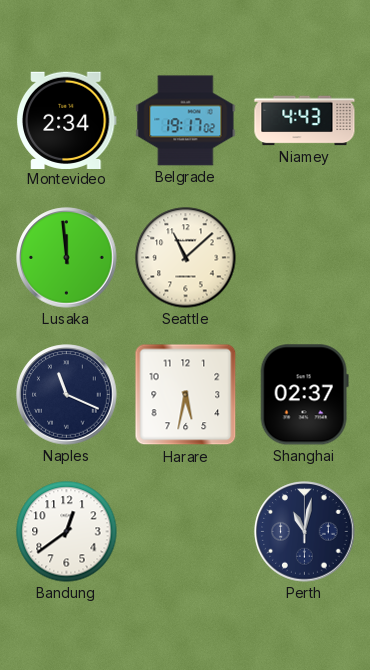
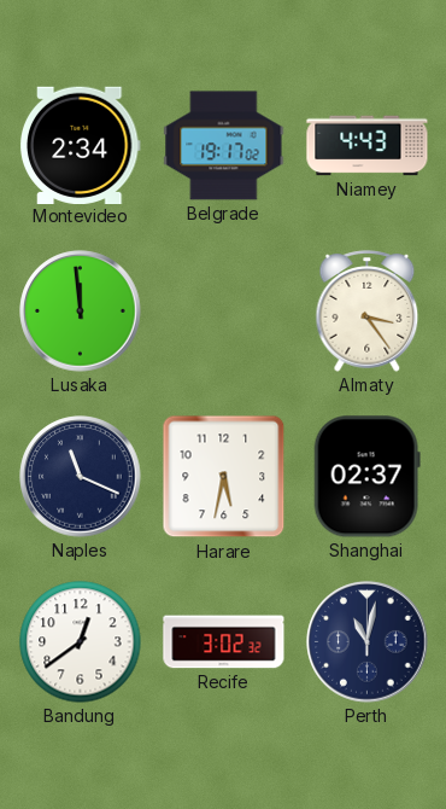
Seattle: 11:08 -> none (186, 258)
Almaty: none -> 3:24 (368, 312)
Recife: none -> 3:02 (224, 642)
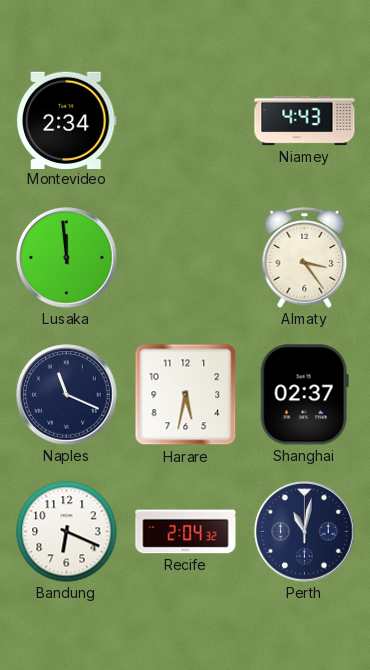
Belgrade: 19:17 -> none (224, 146)
Bandung: 12:39 -> 6:19 (67, 532)
Recife: 3:02 -> 2:04 (186, 532)
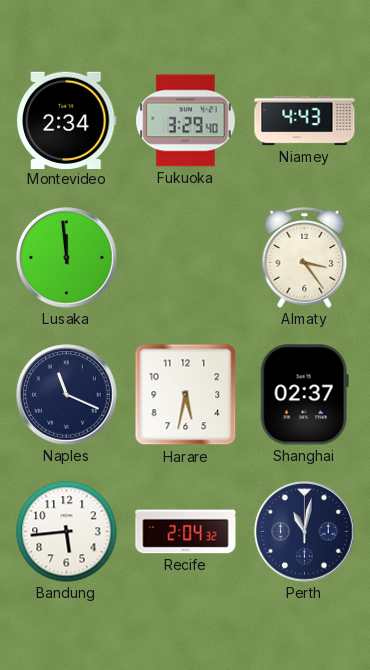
Fukuoka: none -> 3:29 (186, 121)
Bandung: 6:19 -> 5:44 (67, 532)
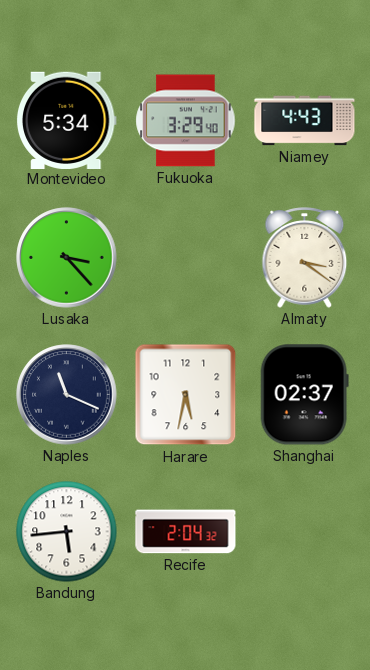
Montevideo: 2:34 -> 5:34 (66, 120)
Lusaka: 11:59 -> 3:23 (67, 258)
Almaty: 3:24 -> 3:21 (305, 258)
Perth: 11:02 -> none (305, 532)
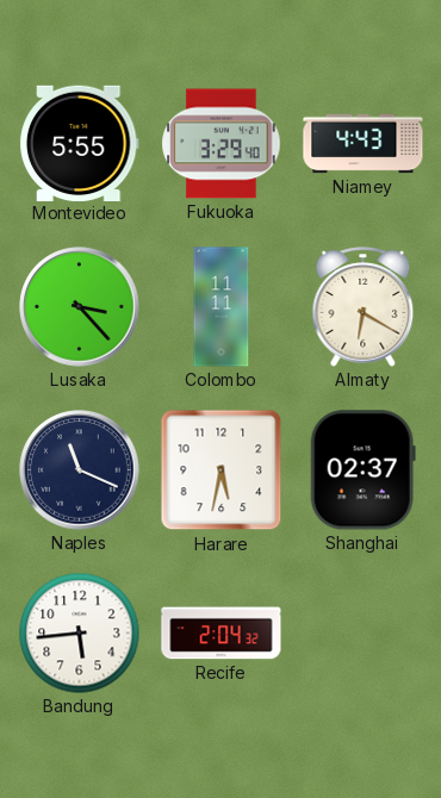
Montevideo: 5:34 -> 5:55 (79, 143)
Colombo: none -> 11:11 (222, 307)
Almaty: 3:21 -> 6:20 (364, 307)
